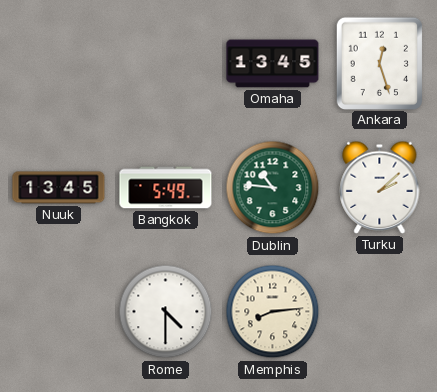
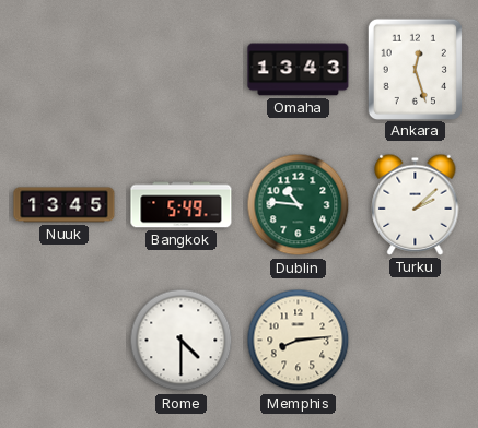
Omaha: 13:45 -> 13:43 (299, 70)
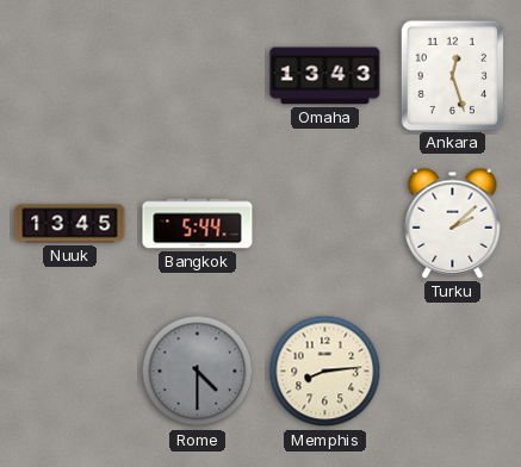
Bangkok: 5:49 -> 5:44 (198, 224)
Dublin: 10:46 -> none (299, 205)
Rome dial: white -> grey (198, 372)
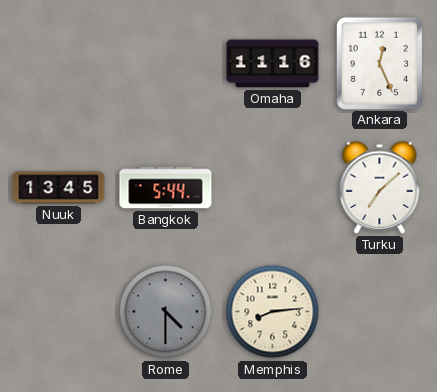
Omaha: 13:43 -> 11:16 (273, 64)
Ankara: 12:27 -> 12:26 (379, 63)
Turku: 2:08 -> 7:08 (380, 187)
